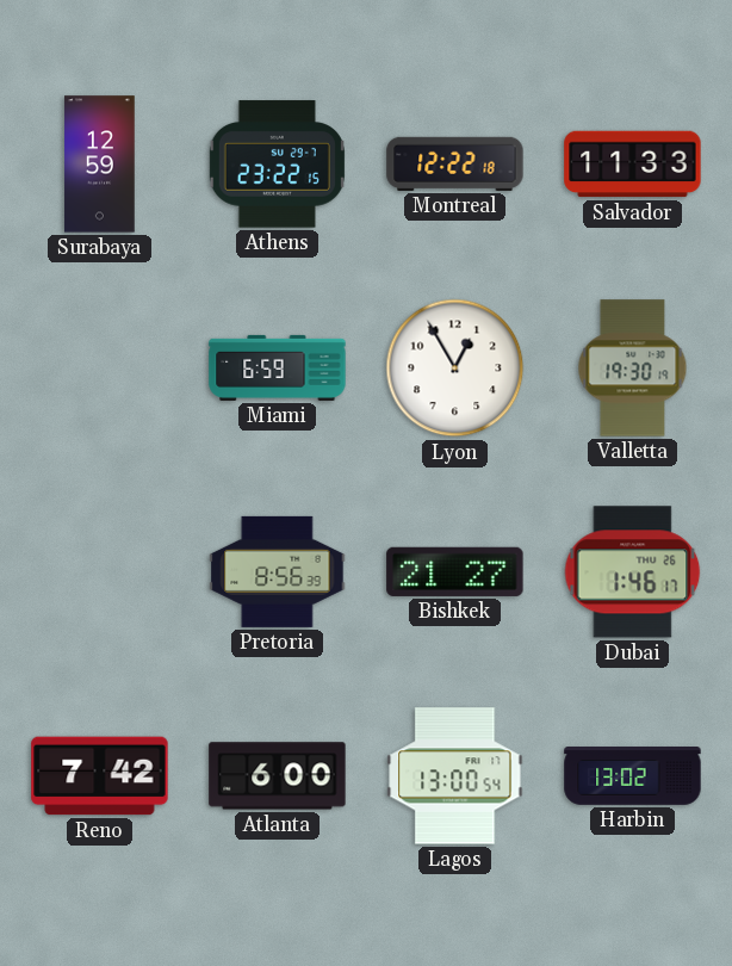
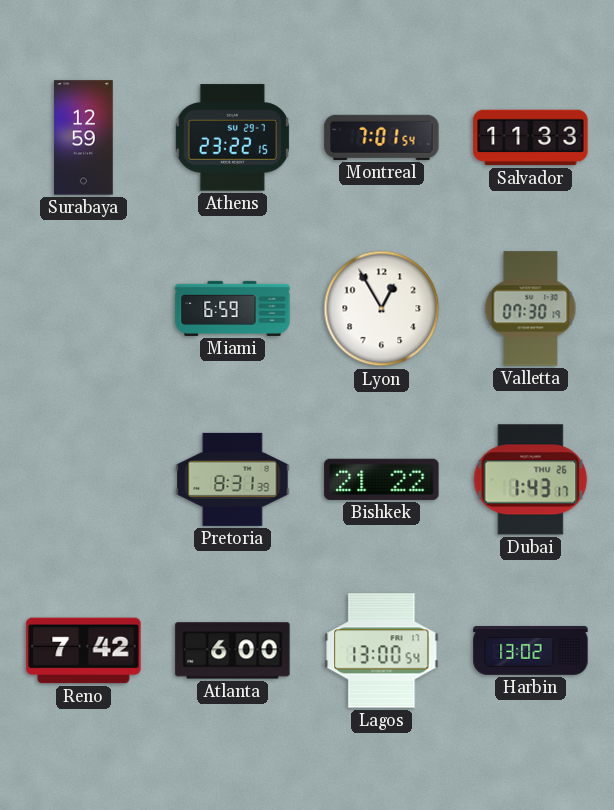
Montreal: 12:22 -> 7:01 (382, 137)
Valletta: 19:30 -> 07:30 (531, 309)
Pretoria: 8:56 -> 8:31 (233, 479)
Bishkek: 21:27 -> 21:22 (382, 479)
Dubai: 1:46 -> 1:43 (531, 480)
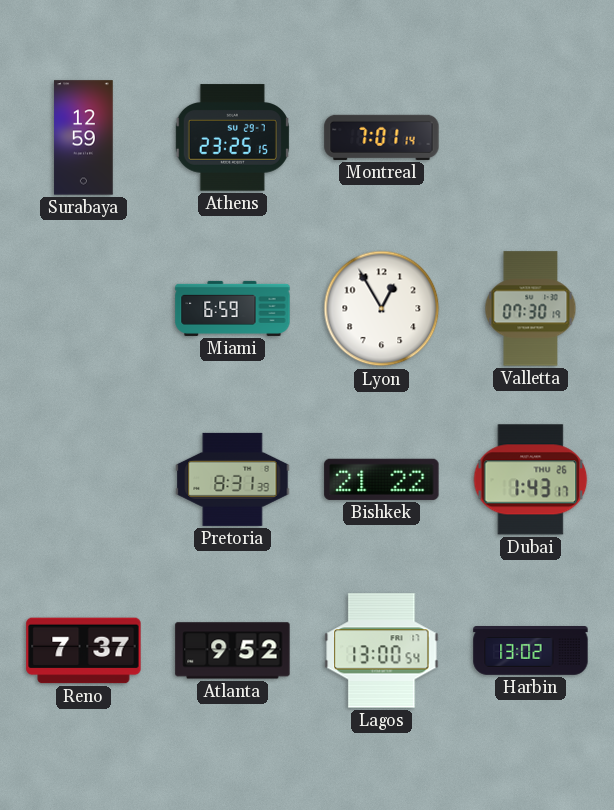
Athens: 23:22 -> 23:25 (232, 138)
Montreal: 7:01:54 -> 7:01:14 (382, 137)
Salvador: 11:33 -> none (531, 138)
Reno: 7:42 -> 7:37 (84, 651)
Atlanta: 6:00 -> 9:52 (233, 651)
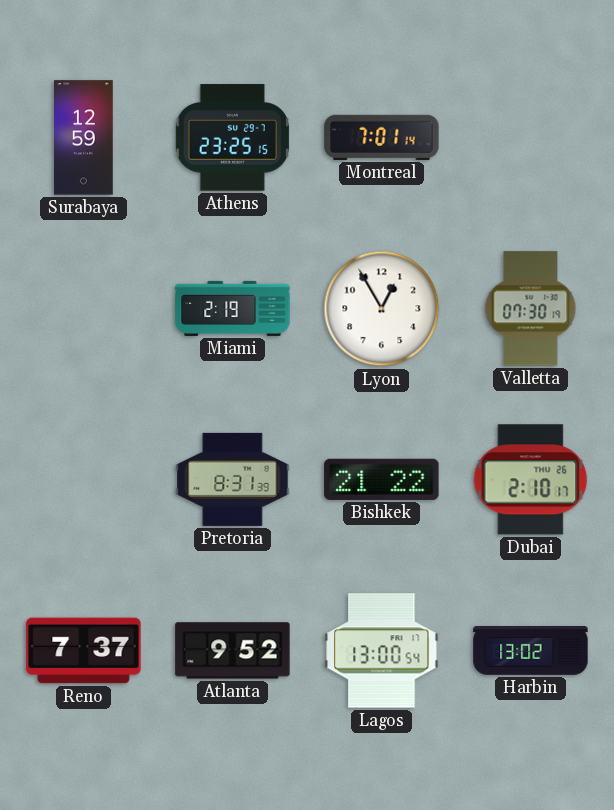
Miami: 6:59 -> 2:19 (233, 308)
Dubai: 1:43 -> 2:10 (531, 480)
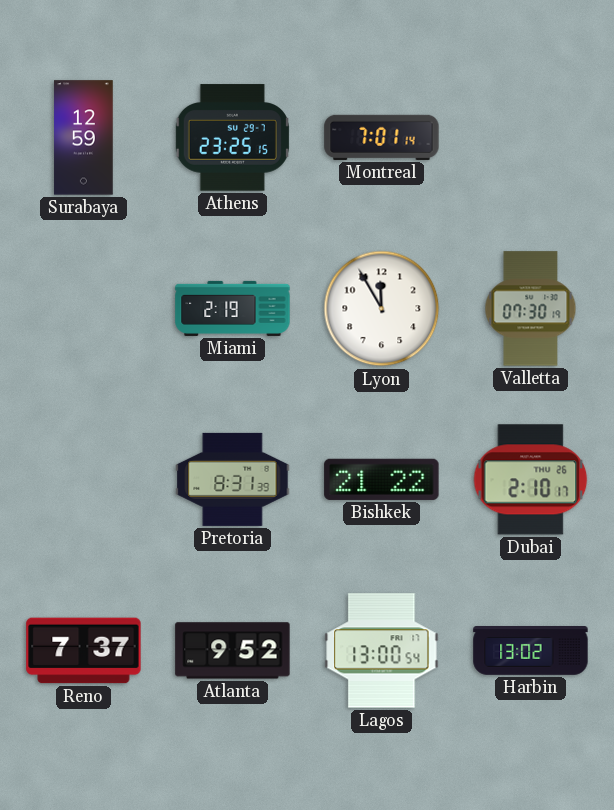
Lyon: 12:55 -> 11:55 (382, 309)
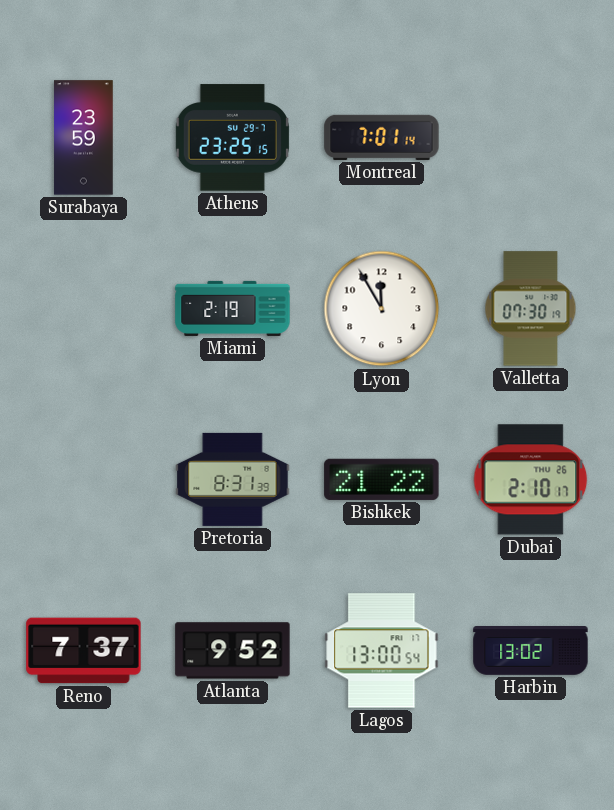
Surabaya: 12:59 -> 23:59 (84, 138)
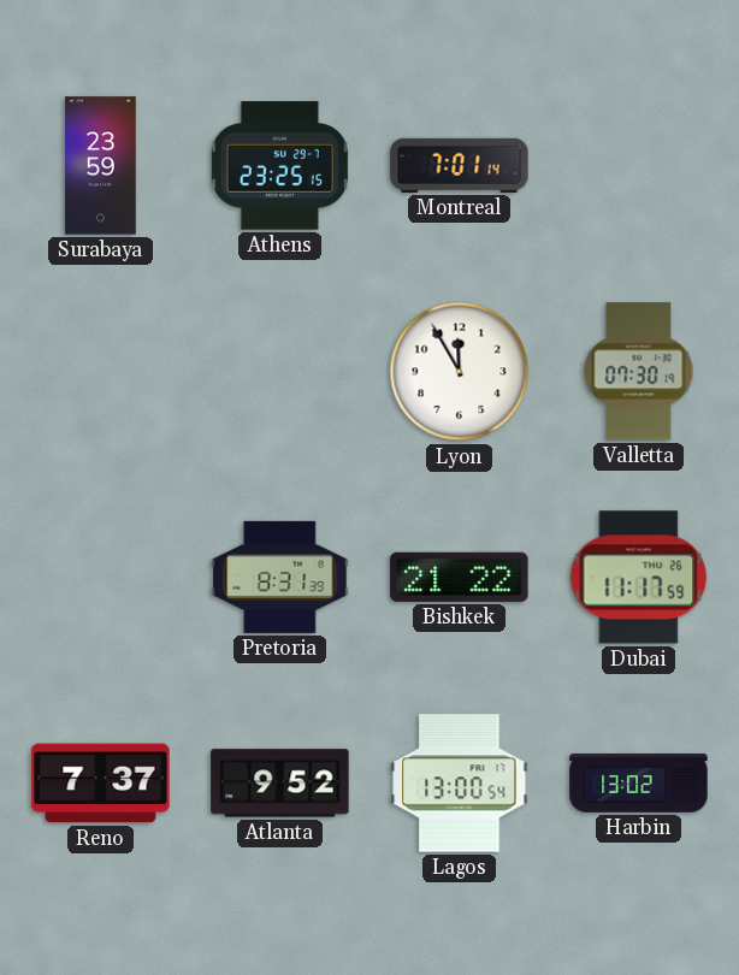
Miami: 2:19 -> none (233, 308)
Dubai: 2:10 -> 11:17 (639, 578)
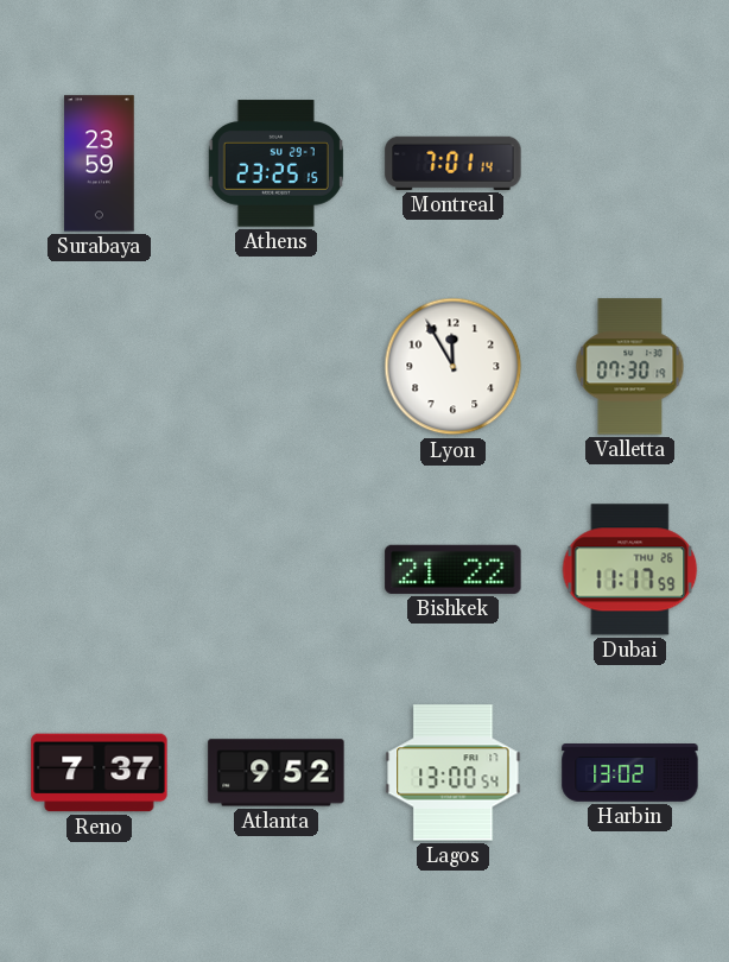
Pretoria: 8:31 -> none (280, 577)
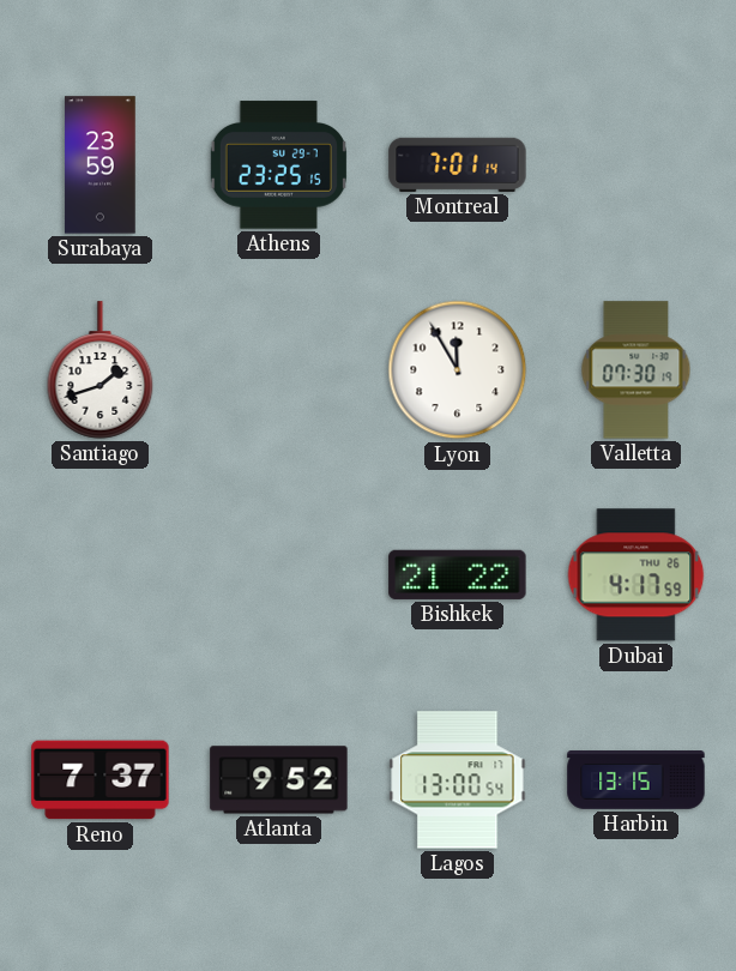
Santiago: none -> 1:42 (101, 370)
Dubai: 11:17 -> 4:17 (637, 575)
Harbin: 13:02 -> 13:15 (637, 780)
